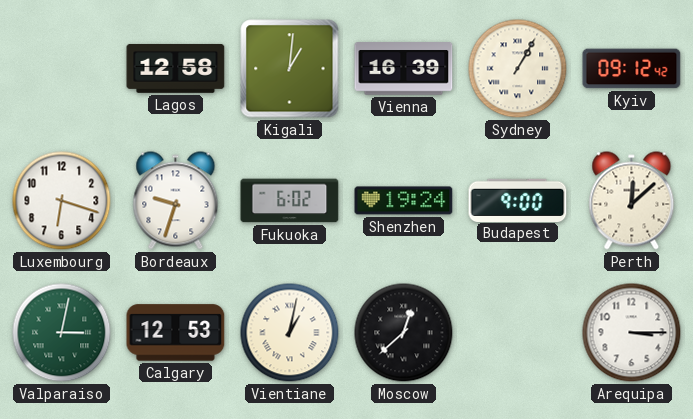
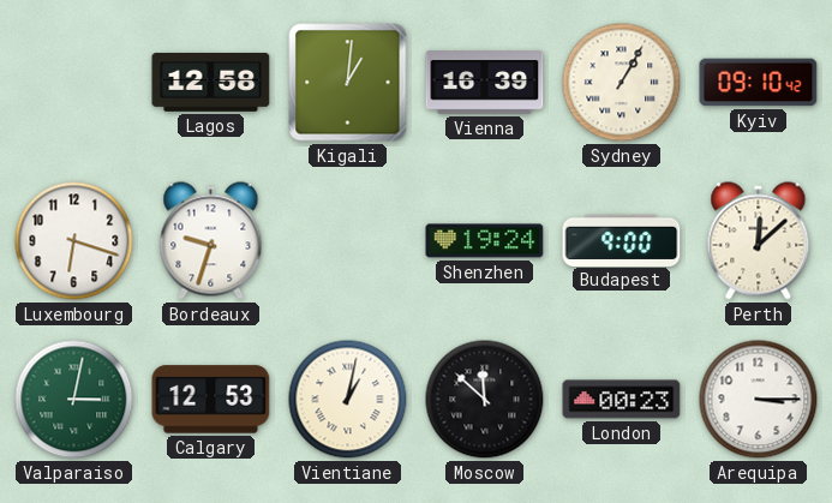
Kyiv: 09:12 -> 09:10 (759, 83)
Fukuoka: 6:02 -> none (290, 201)
Moscow: 12:38 -> 11:52 (485, 400)
London: none -> 00:23 (622, 400)
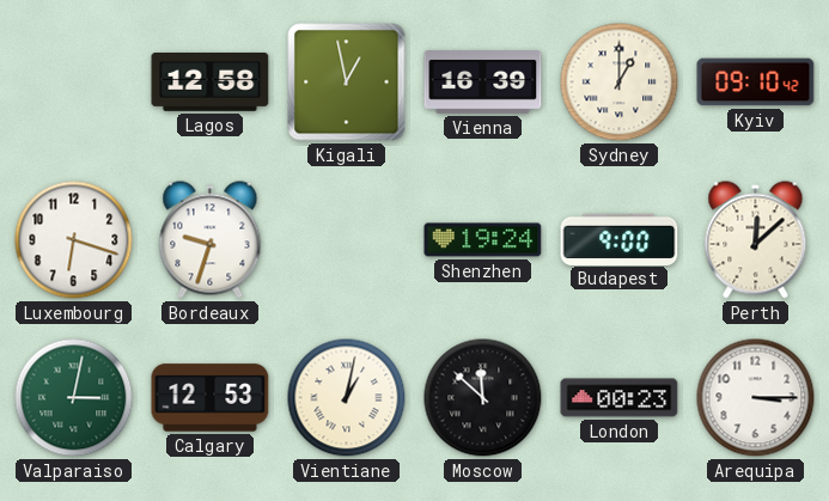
Kigali: 1:01 -> 12:58 (347, 83)
Sydney: 1:05 -> 1:00 (620, 83)
